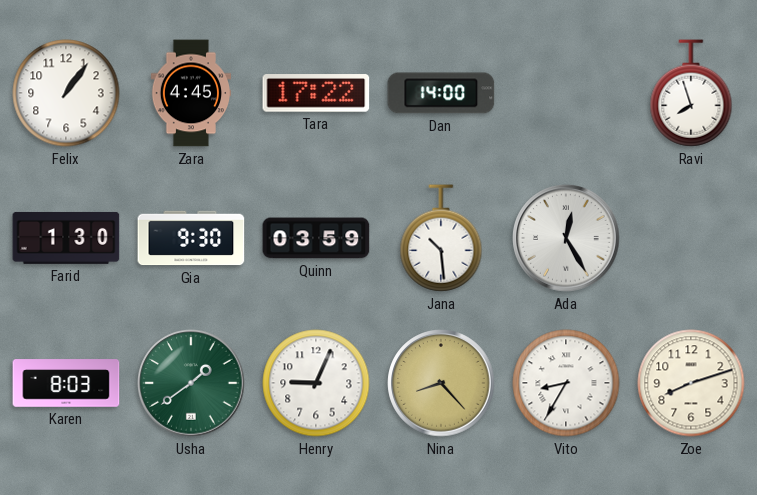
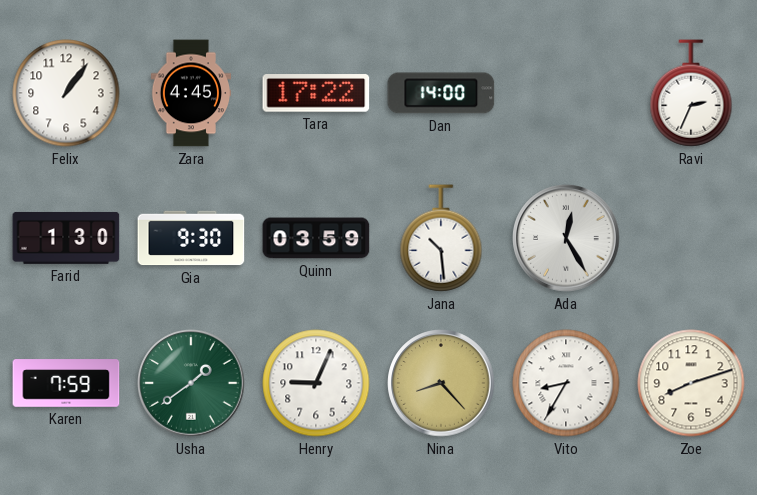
Ravi: 7:57 -> 2:34 (691, 93)
Karen: 8:03 -> 7:59 (66, 383)
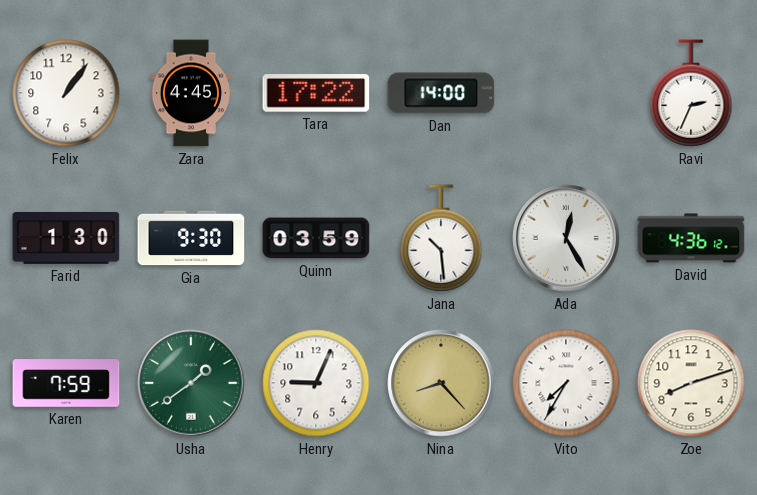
David: none -> 4:36 (691, 238)
Vito: 8:35 -> 7:35 (566, 383)
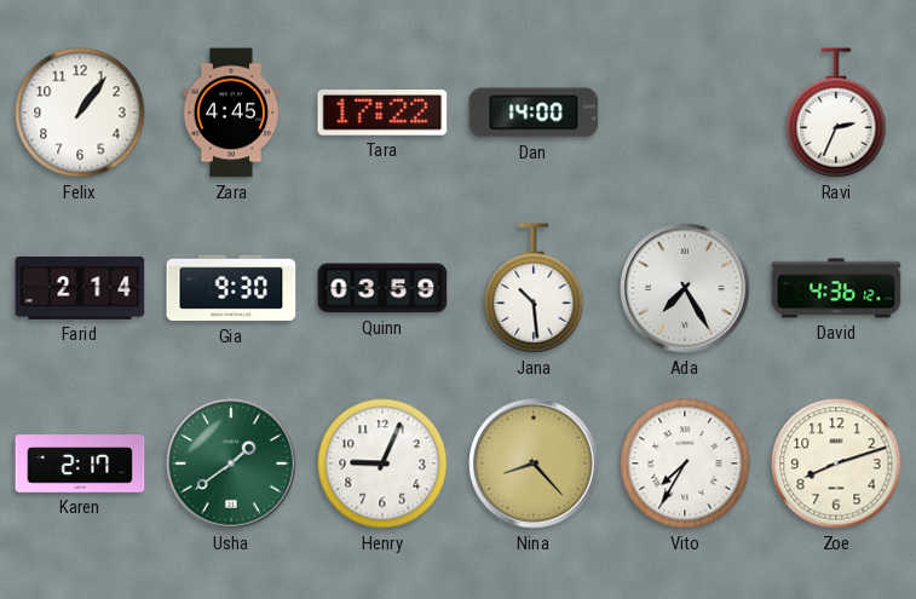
Farid: 1:30 -> 2:14 (80, 288)
Ada: 12:25 -> 7:25 (685, 288)
Karen: 7:59 -> 2:17 (80, 463)
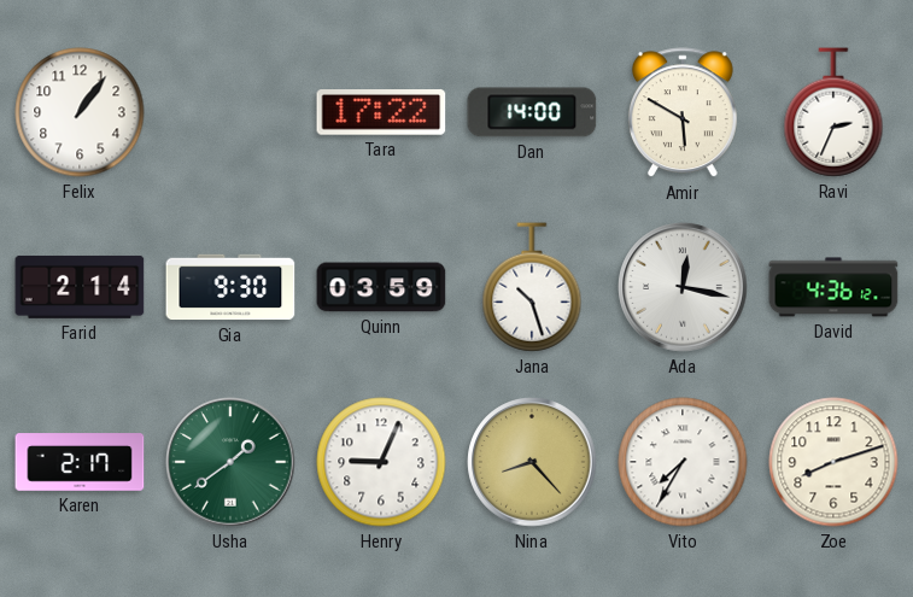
Zara: 4:45 -> none (231, 113)
Amir: none -> 5:50 (683, 113)
Jana: 10:29 -> 10:27 (532, 287)
Ada: 7:25 -> 12:17 (683, 287)
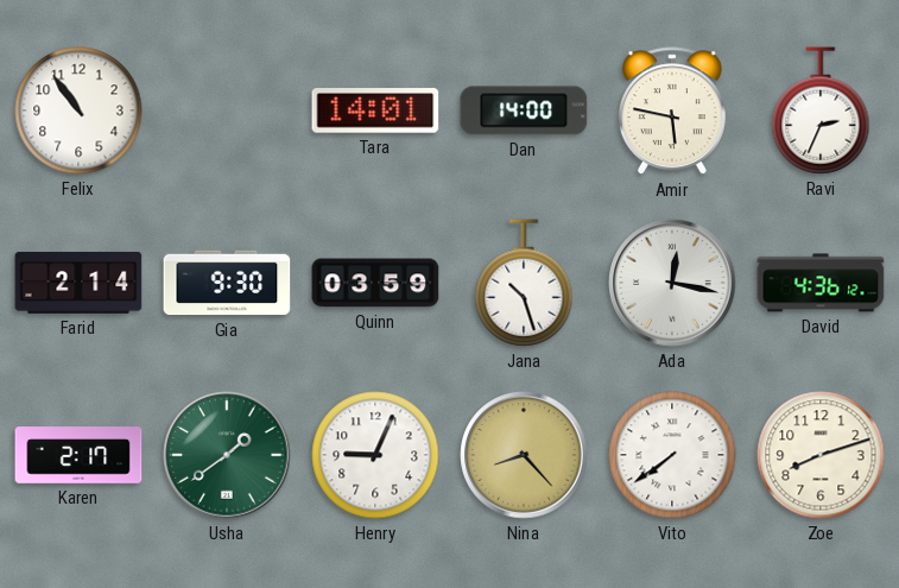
Felix: 1:06 -> 10:54 (78, 110)
Tara: 17:22 -> 14:01 (375, 110)
Amir: 5:50 -> 5:47 (672, 112)
Vito: 7:35 -> 7:39 (672, 455)
